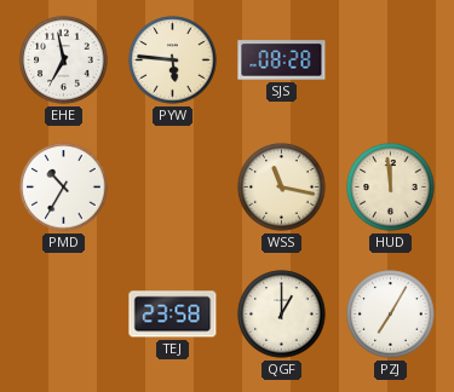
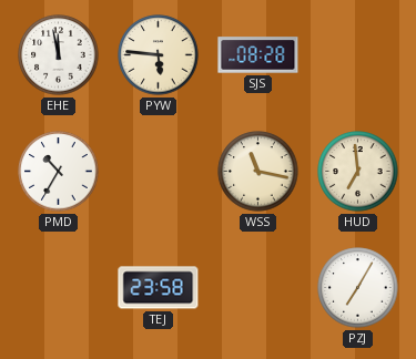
EHE: 6:58 -> 11:58 (59, 55)
HUD: 11:59 -> 6:59 (358, 172)
QGF: 1:00 -> none (282, 315)
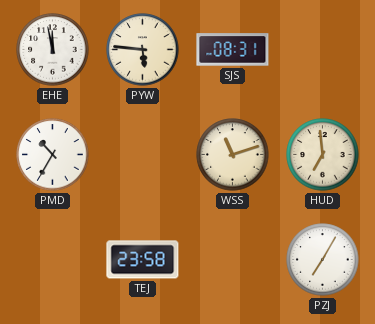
SJS: 08:28 -> 08:31 (233, 50)
WSS: 11:17 -> 11:12 (233, 155)
